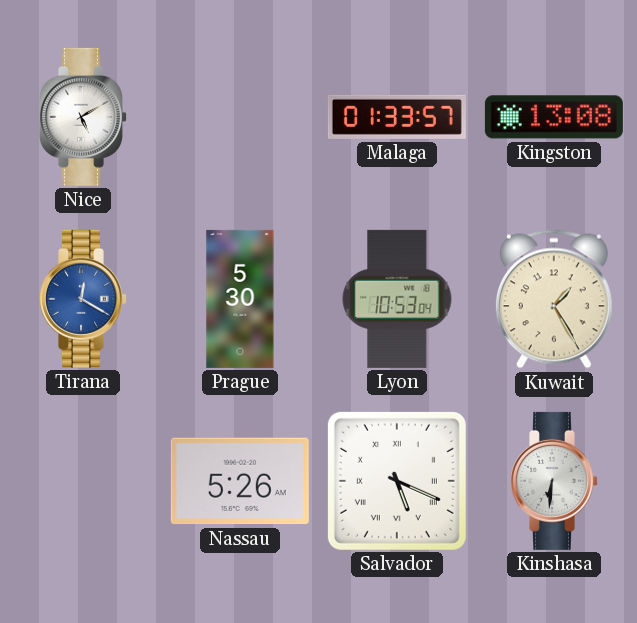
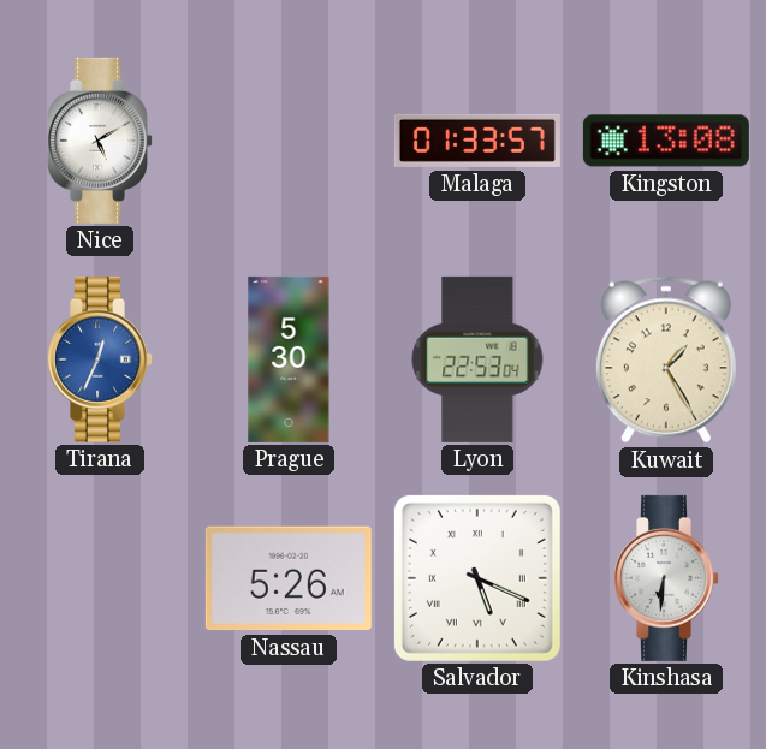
Tirana: 12:20 -> 12:34 (101, 359)
Lyon: 10:53 -> 22:53 (477, 359)
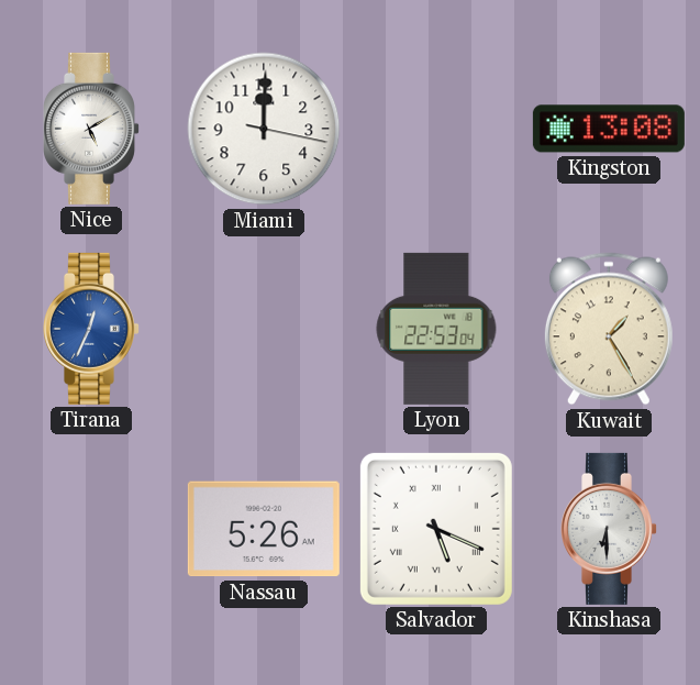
Miami: none -> 12:00 (264, 129)
Malaga: 01:33 -> none (477, 141)
Prague: 5:30 -> none (289, 359)
Kinshasa: 6:31 -> 6:30 (610, 529)
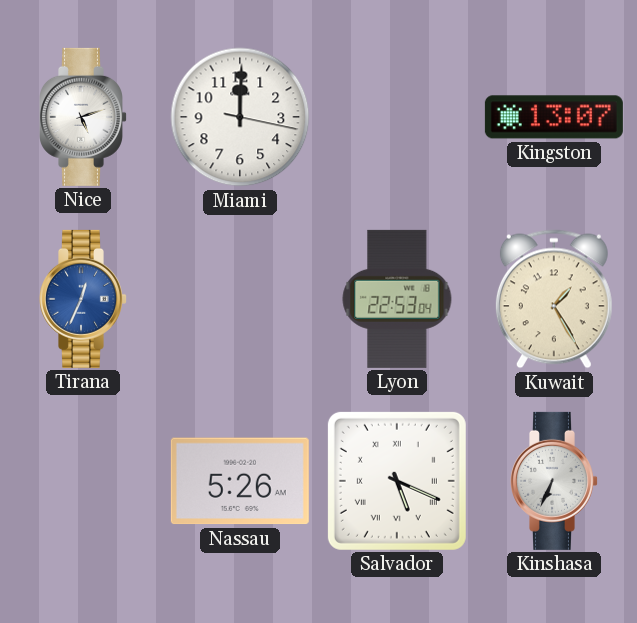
Nice: 5:10 -> 5:12 (84, 117)
Kingston: 13:08 -> 13:07 (554, 117)
Kinshasa: 6:30 -> 6:34 (555, 481)
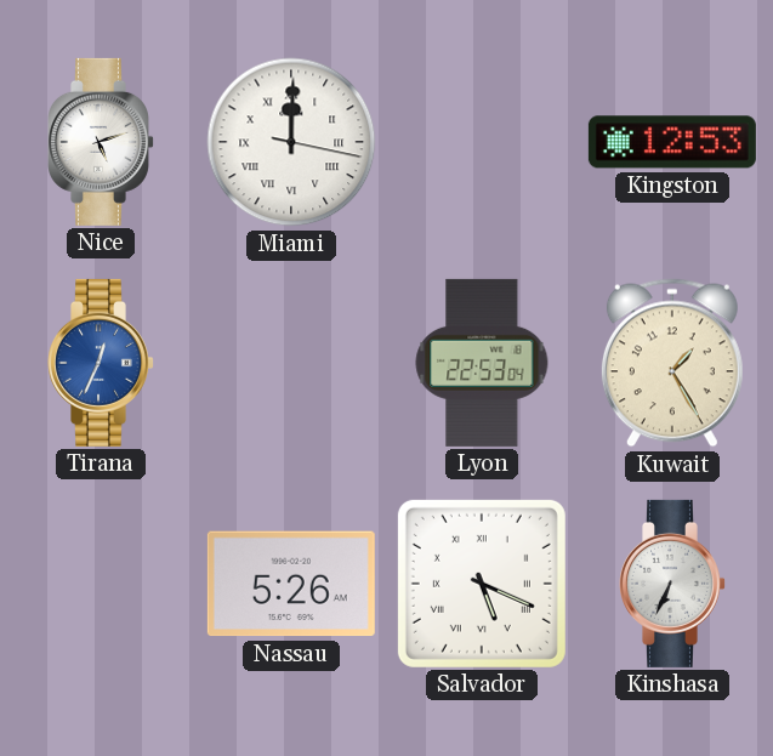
Miami numerals: Arabic -> Roman (291, 142)
Kingston: 13:07 -> 12:53 (672, 142)
